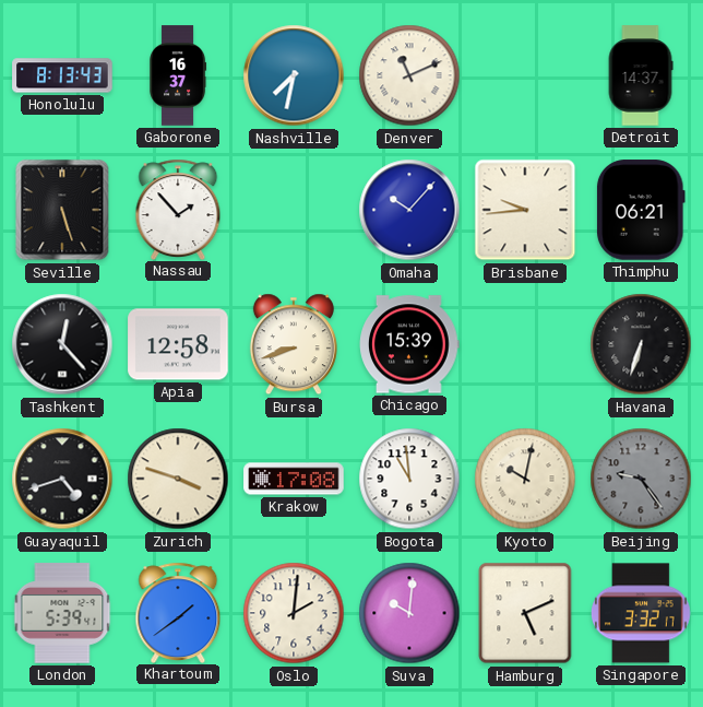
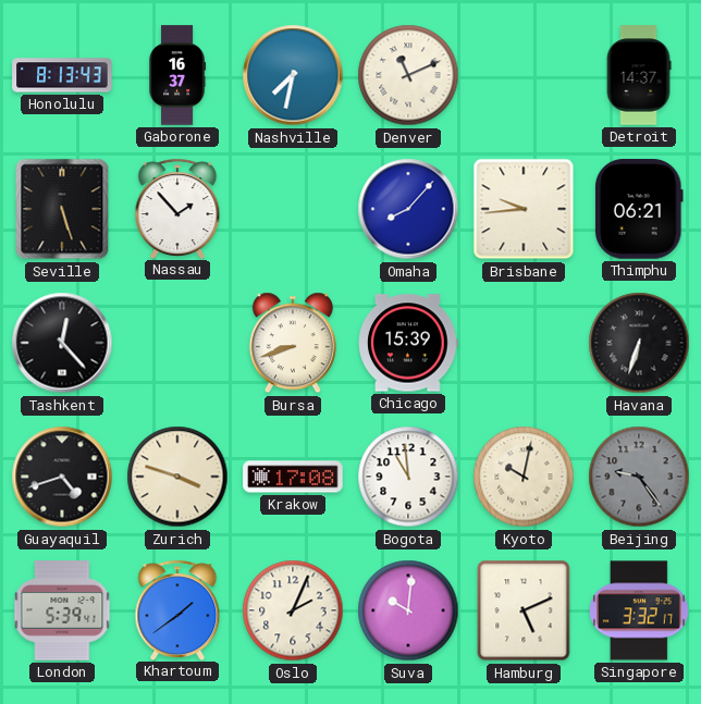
Omaha: 10:07 -> 8:07 (408, 209)
Apia: 12:58 -> none (178, 344)
Oslo: 2:01 -> 2:04 (293, 610)
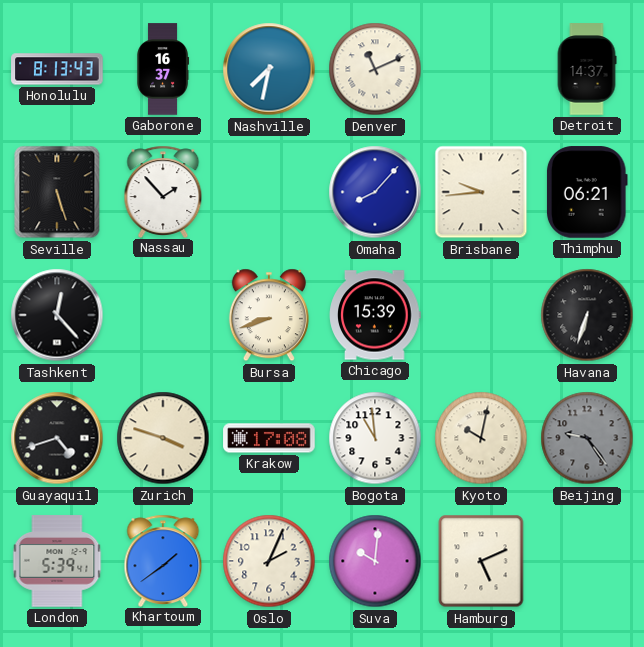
Singapore: 3:32 -> none (639, 610)
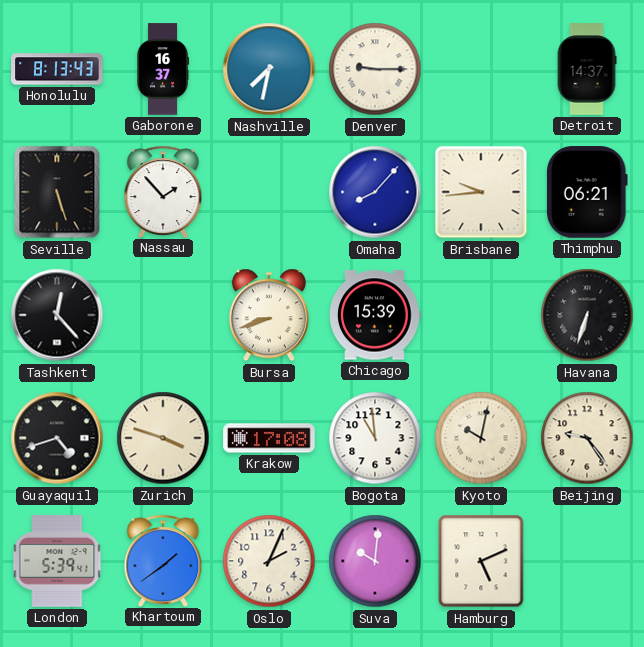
Denver: 11:11 -> 9:15 (375, 69)
Beijing dial: grey -> cream (587, 438)
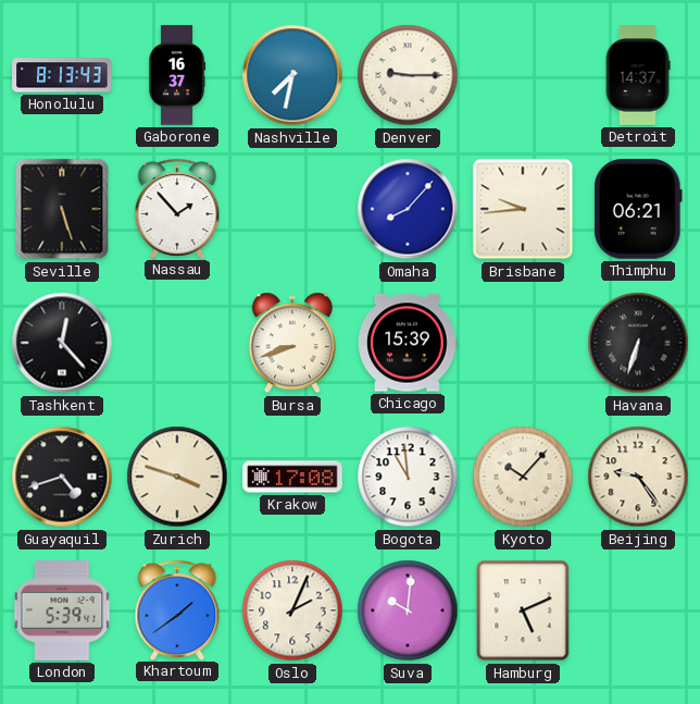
Kyoto: 10:02 -> 10:07 (523, 477)
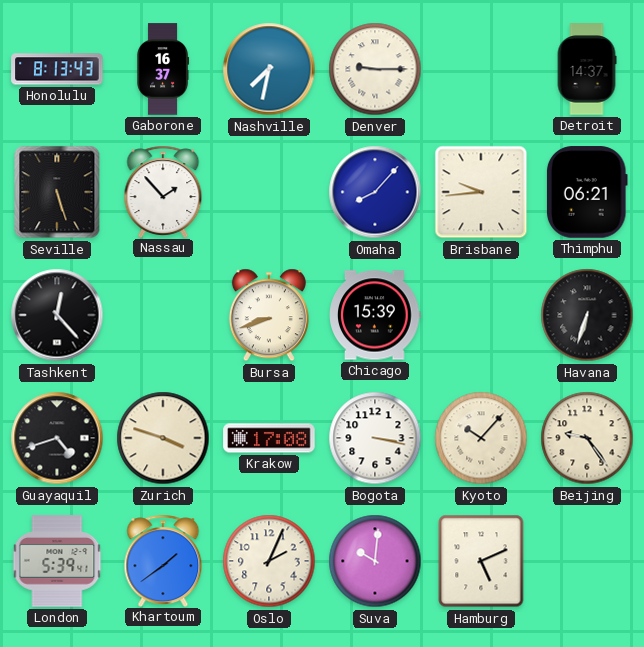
Bogota: 10:59 -> 3:17 (375, 438)
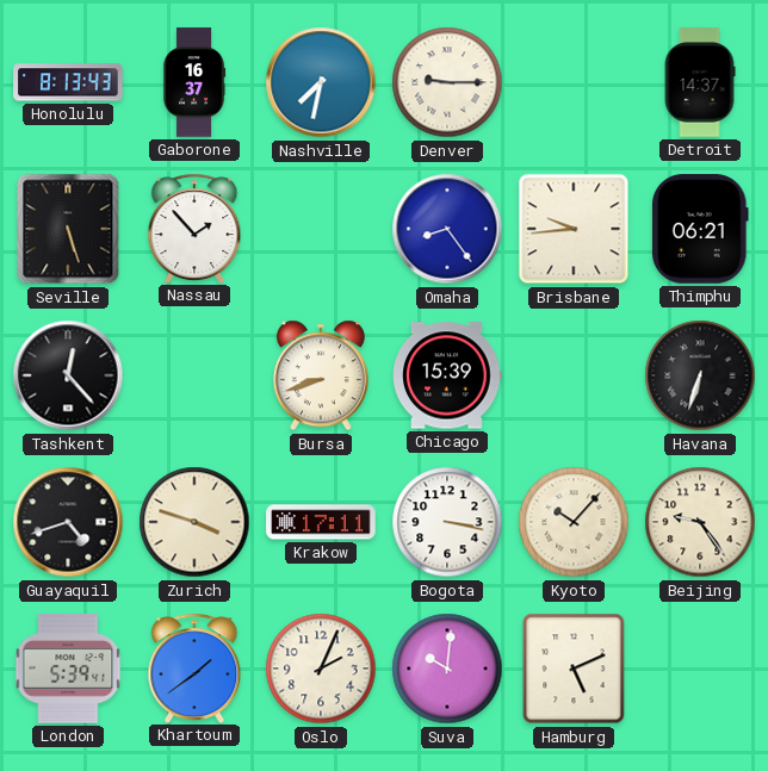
Omaha: 8:07 -> 8:24 (447, 229)
Krakow: 17:08 -> 17:11 (321, 522)
